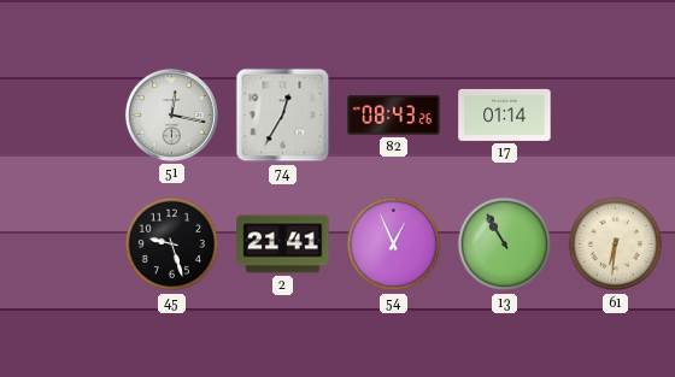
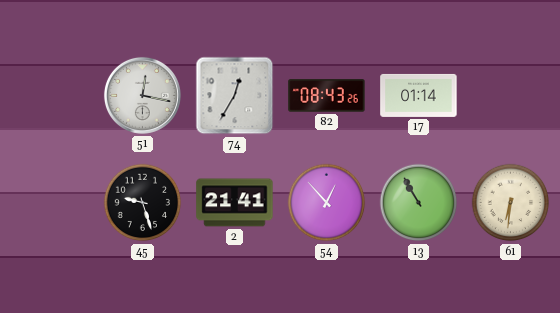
54: 12:56 -> 12:53 (327, 203)
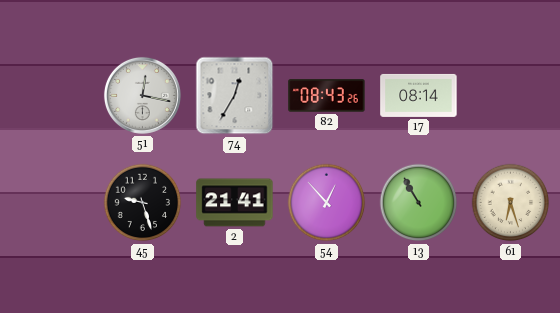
17: 01:14 -> 08:14 (419, 95)
61: 6:31 -> 6:27 (511, 203)
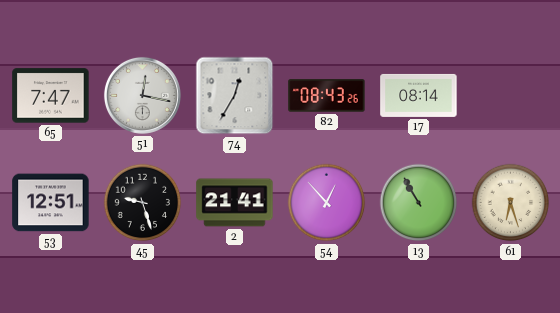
65: none -> 7:47 (51, 96)
53: none -> 12:51 (51, 203)
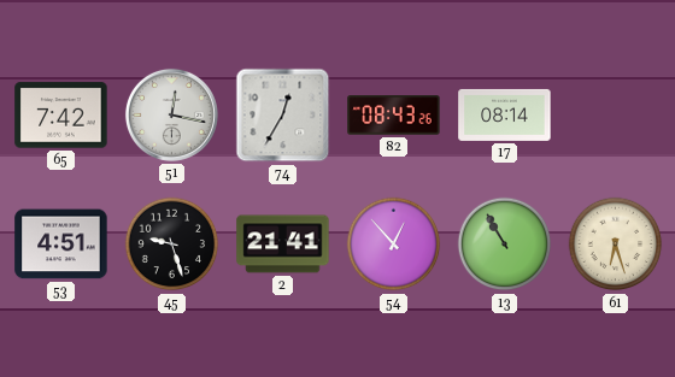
65: 7:47 -> 7:42 (61, 116)
53: 12:51 -> 4:51 (61, 245)
